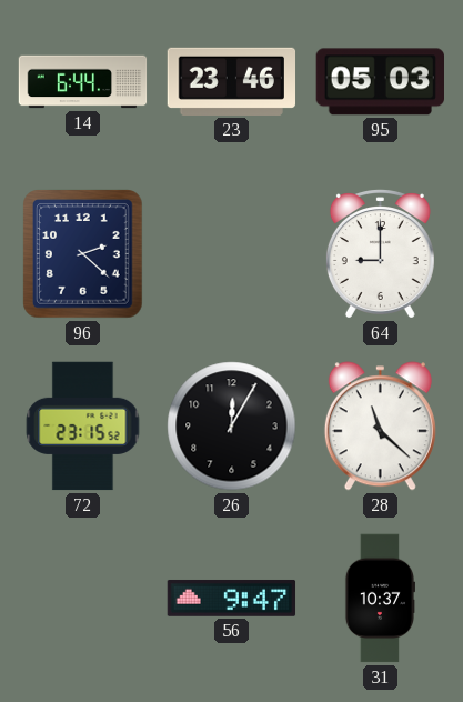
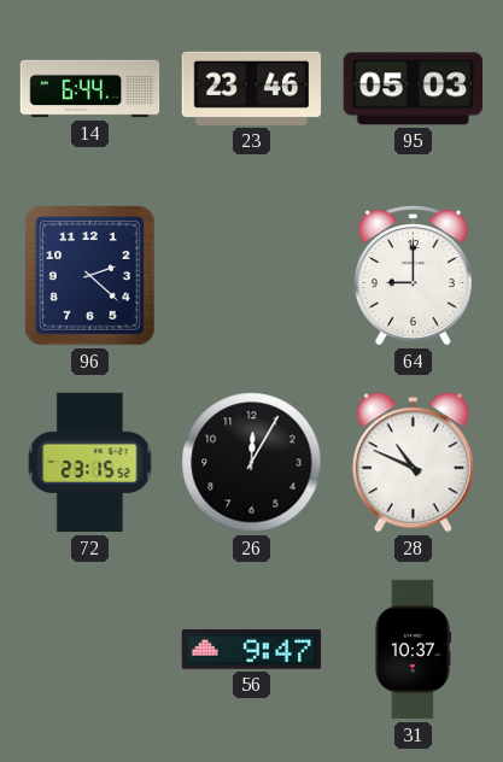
28: 11:22 -> 10:49 (413, 463)
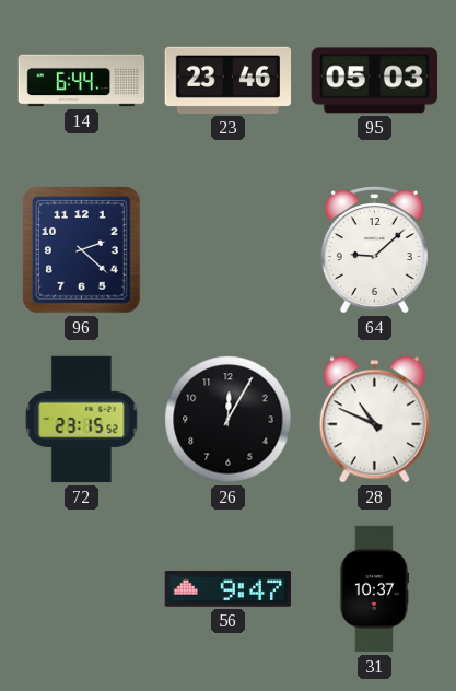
64: 9:00 -> 9:08 (374, 250)
